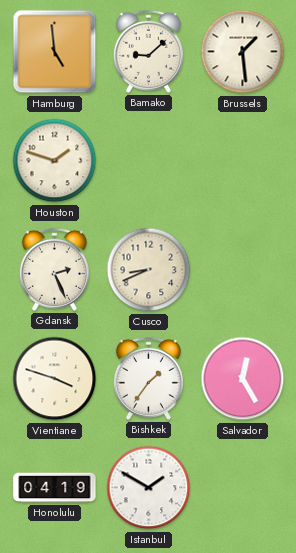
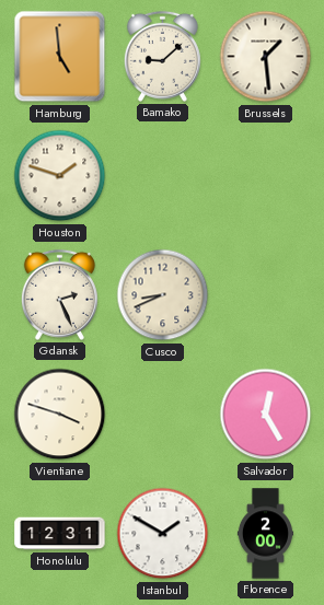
Bishkek: 1:36 -> none (148, 378)
Honolulu: 04:19 -> 12:31 (60, 534)
Florence: none -> 2:00 (265, 534)
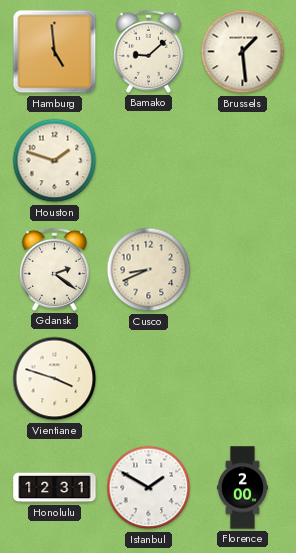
Gdansk: 2:26 -> 2:21 (54, 269)
Salvador: 12:25 -> none (266, 415)
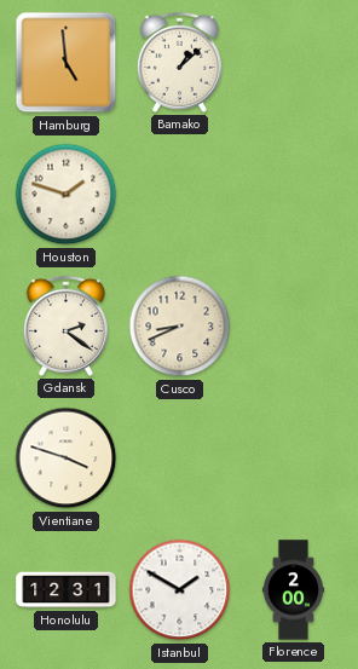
Bamako: 9:08 -> 1:08 (179, 62)
Brussels: 1:29 -> none (243, 52)
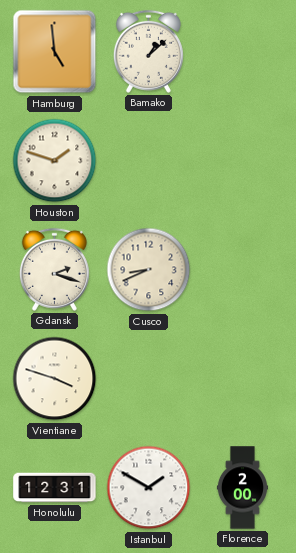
Gdansk: 2:21 -> 2:18 (54, 269)
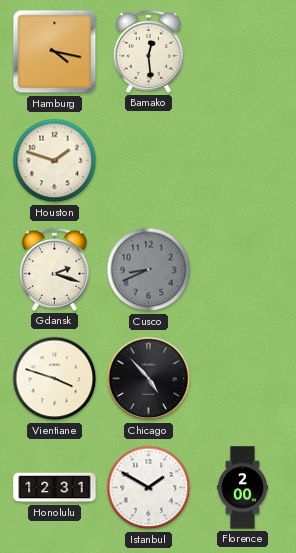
Hamburg: 4:59 -> 4:17 (55, 52)
Bamako: 1:08 -> 12:29 (148, 51)
Cusco dial: cream -> grey (149, 270)
Chicago: none -> 4:53 (149, 379)
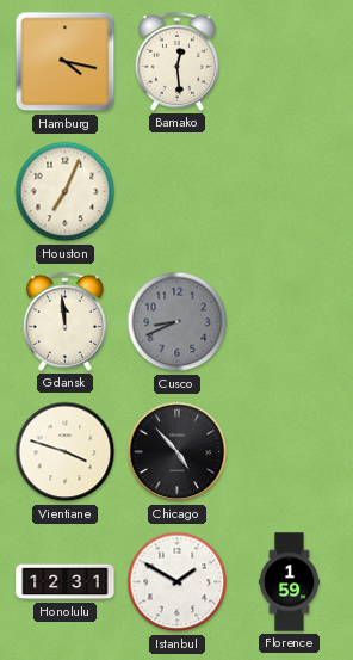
Houston: 1:48 -> 7:04 (66, 192)
Gdansk: 2:18 -> 11:59 (64, 321)
Florence: 2:00 -> 1:59 (289, 582)
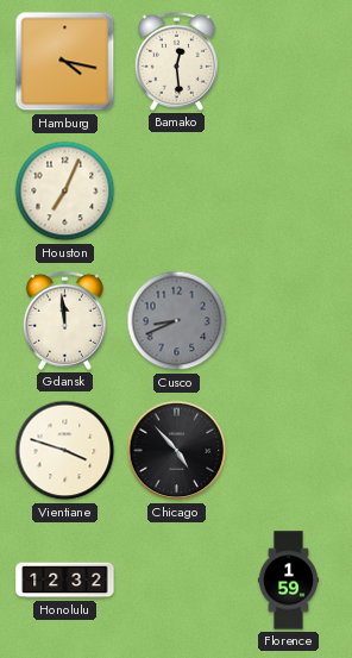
Honolulu: 12:31 -> 12:32 (65, 581)
Istanbul: 1:50 -> none (178, 582)
